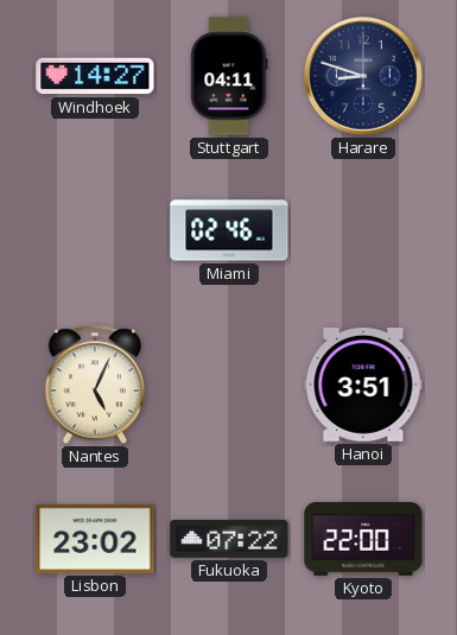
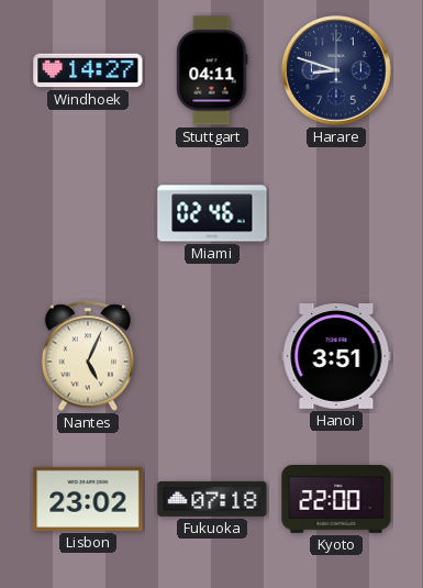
Fukuoka: 07:22 -> 07:18 (212, 499)
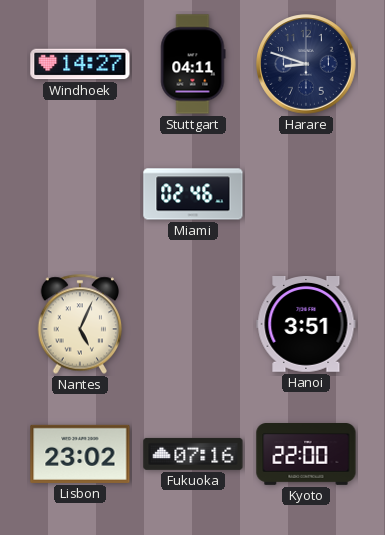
Fukuoka: 07:18 -> 07:16 (193, 454)
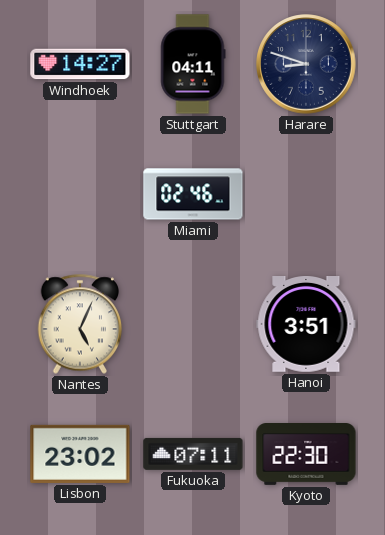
Fukuoka: 07:16 -> 07:11 (193, 454)
Kyoto: 22:00 -> 22:30 (306, 455)
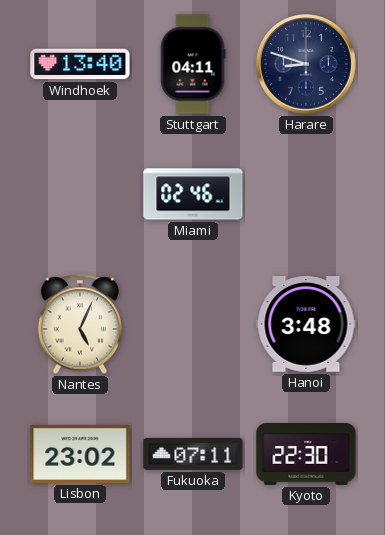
Windhoek: 14:27 -> 13:40 (80, 64)
Hanoi: 3:51 -> 3:48 (306, 325)
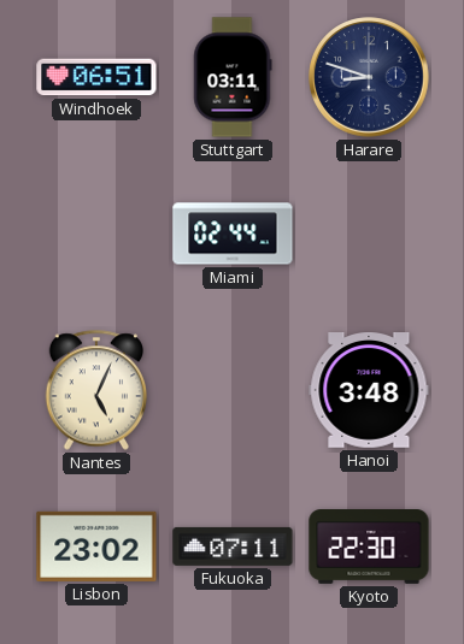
Windhoek: 13:40 -> 06:51 (96, 77)
Stuttgart: 04:11 -> 03:11 (233, 77)
Miami: 02:46 -> 02:44 (233, 234)
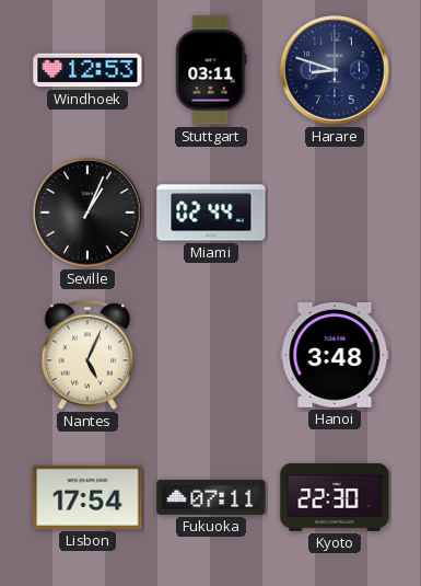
Windhoek: 06:51 -> 12:53 (87, 70)
Seville: none -> 1:04 (87, 212)
Lisbon: 23:02 -> 17:54 (87, 497)
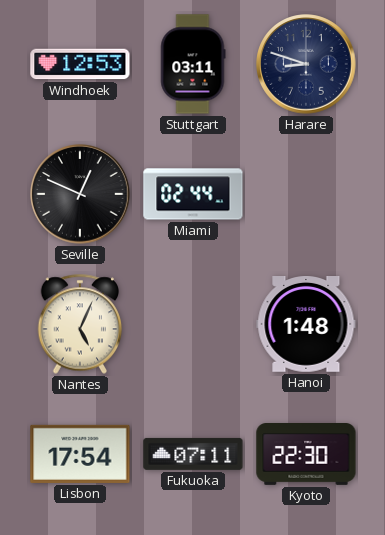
Seville: 1:04 -> 12:49 (80, 194)
Hanoi: 3:48 -> 1:48 (306, 325)
